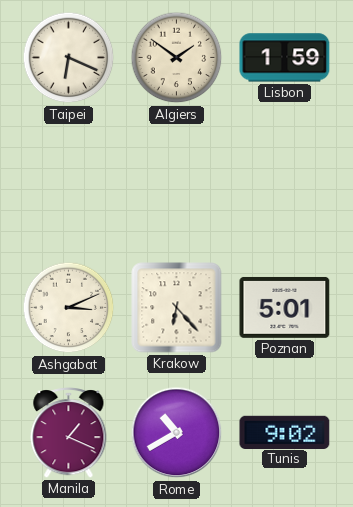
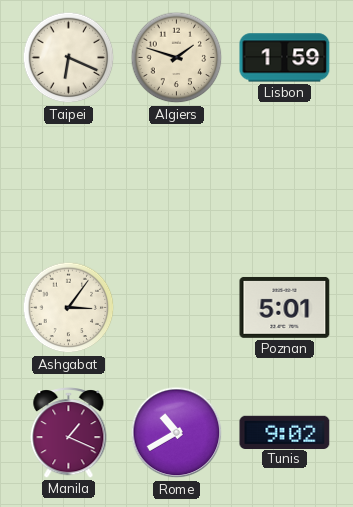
Algiers: 1:51 -> 1:48 (177, 58)
Ashgabat: 3:11 -> 3:06 (69, 308)
Krakow: 6:23 -> none (177, 308)
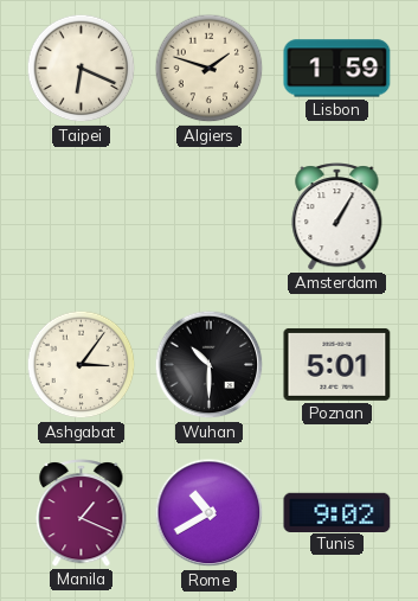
Amsterdam: none -> 1:05 (337, 217)
Wuhan: none -> 10:30 (210, 365)
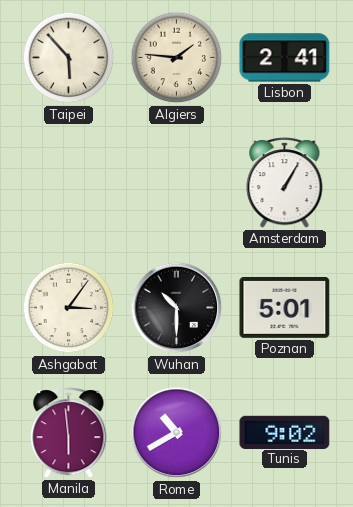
Taipei: 6:19 -> 5:53 (69, 58)
Algiers: 1:48 -> 1:46 (177, 58)
Lisbon: 1:59 -> 2:41 (285, 58)
Manila: 1:19 -> 5:59 (69, 433)
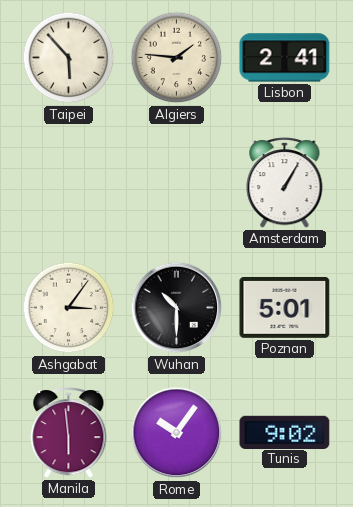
Rome: 10:40 -> 10:06 (177, 433)
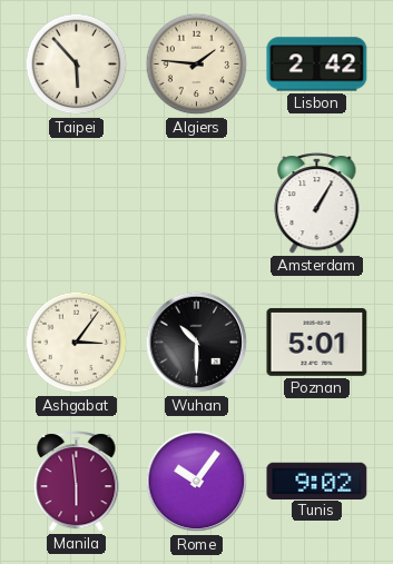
Lisbon: 2:41 -> 2:42 (317, 65)
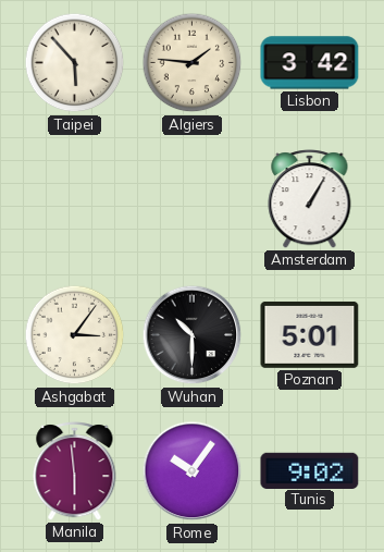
Lisbon: 2:42 -> 3:42 (310, 63)
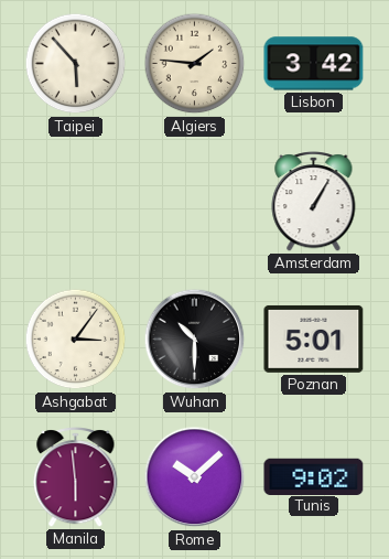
Rome: 10:06 -> 10:08 (195, 477)
